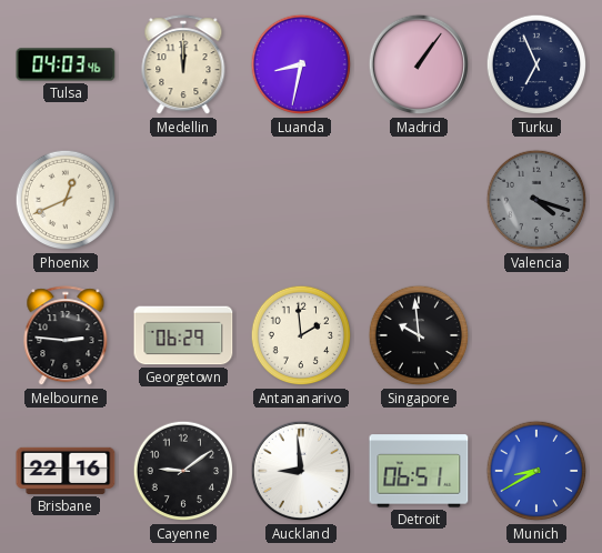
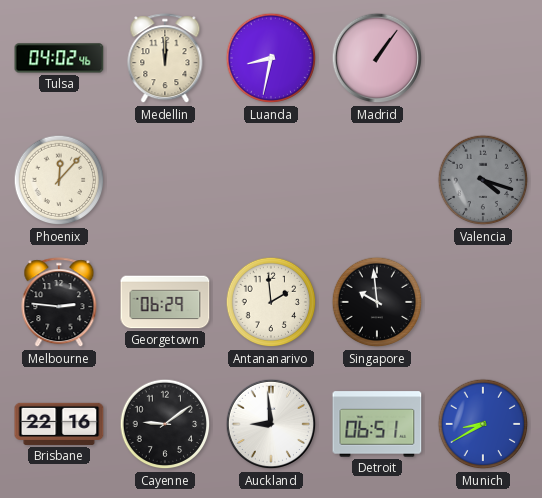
Tulsa: 04:03 -> 04:02 (59, 58)
Turku: 6:56 -> none (536, 64)
Phoenix: 12:41 -> 12:07 (59, 180)
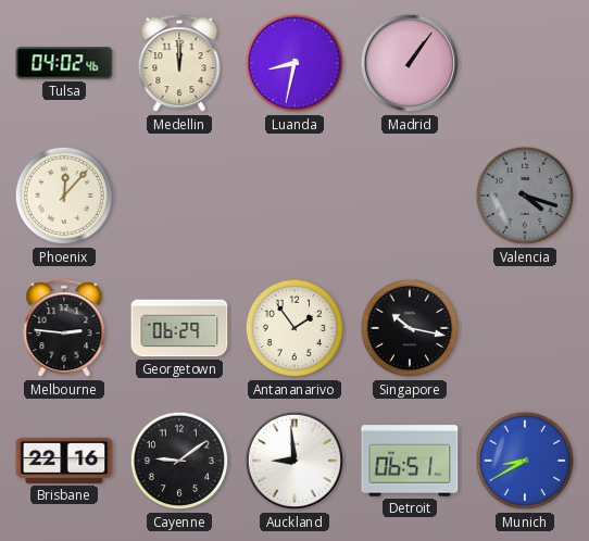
Antananarivo: 1:59 -> 1:54 (294, 328)
Singapore: 9:59 -> 10:17 (410, 328)
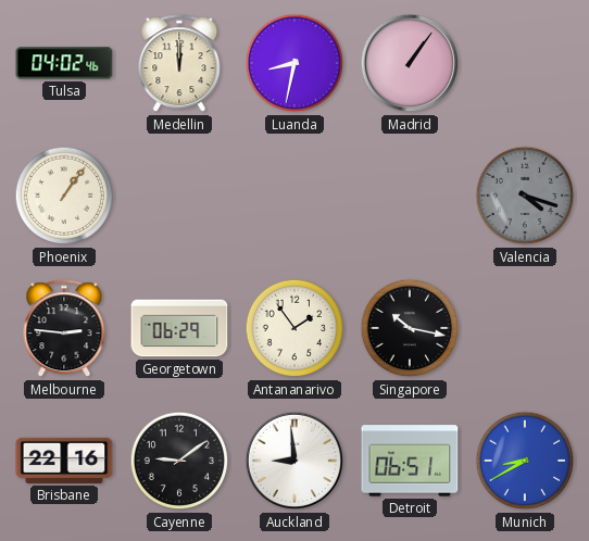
Phoenix: 12:07 -> 1:06 (64, 196)
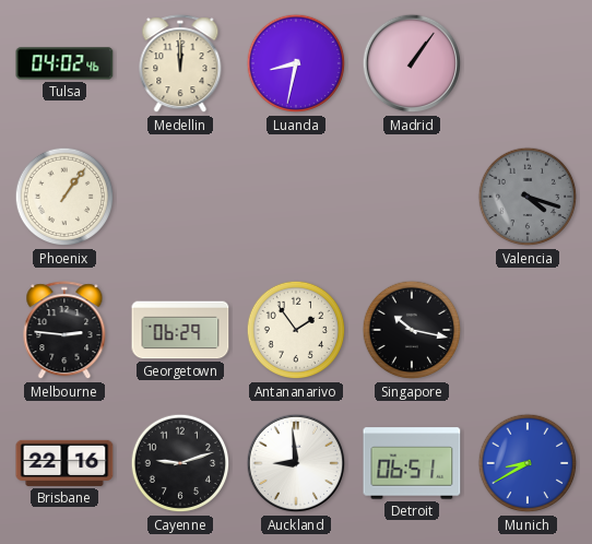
Cayenne: 9:09 -> 9:12 (180, 463)
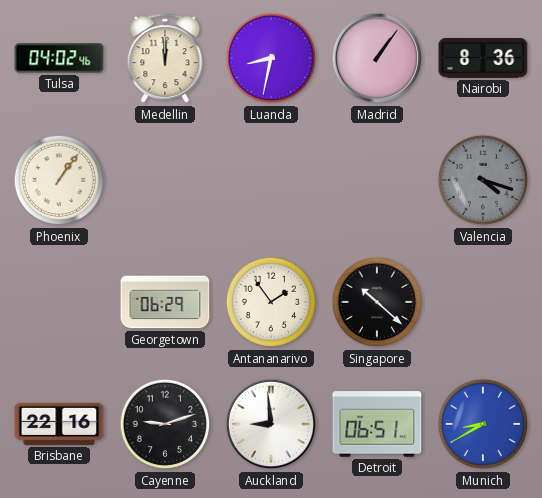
Nairobi: none -> 8:36 (483, 59)
Melbourne: 2:46 -> none (64, 331)
Singapore: 10:17 -> 10:22 (377, 302)
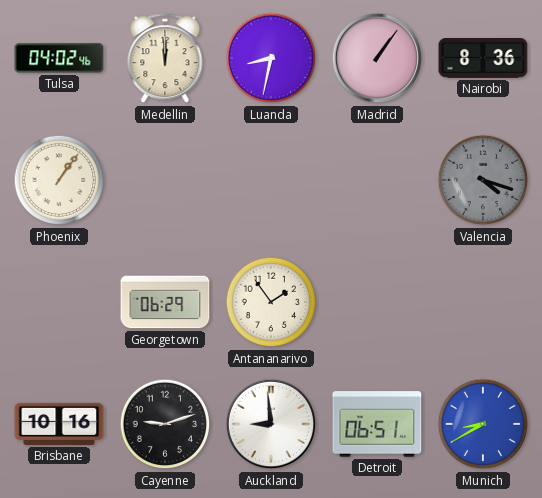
Singapore: 10:22 -> none (377, 302)
Brisbane: 22:16 -> 10:16 (59, 424)
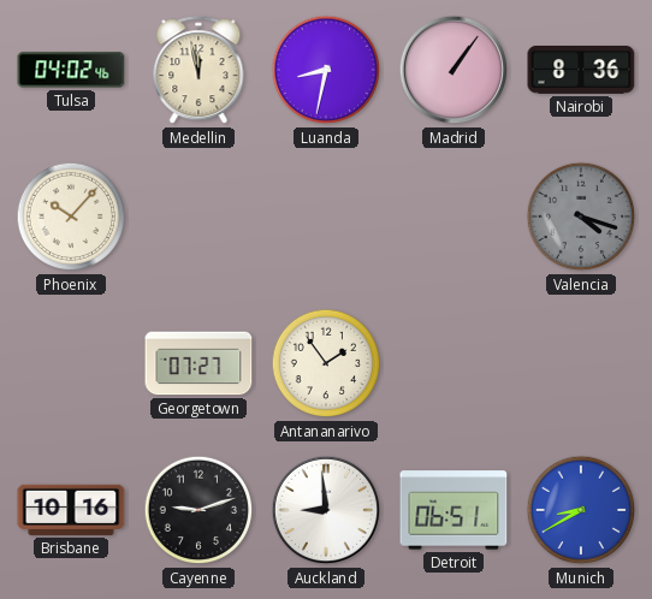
Medellin: 12:00 -> 11:58 (198, 71)
Phoenix: 1:06 -> 10:07 (71, 217)
Georgetown: 06:29 -> 07:27 (198, 363)
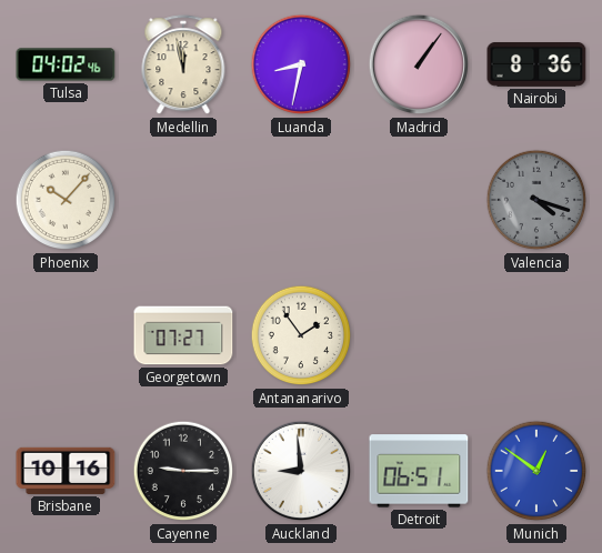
Cayenne: 9:12 -> 9:15 (183, 471)
Munich: 8:40 -> 12:51 (536, 471)
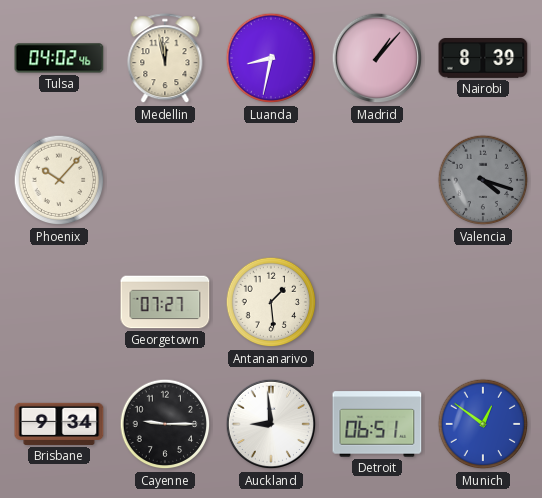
Madrid: 1:06 -> 1:07 (377, 58)
Nairobi: 8:36 -> 8:39 (483, 59)
Antananarivo: 1:54 -> 1:29 (271, 302)
Brisbane: 10:16 -> 9:34 (59, 424)
